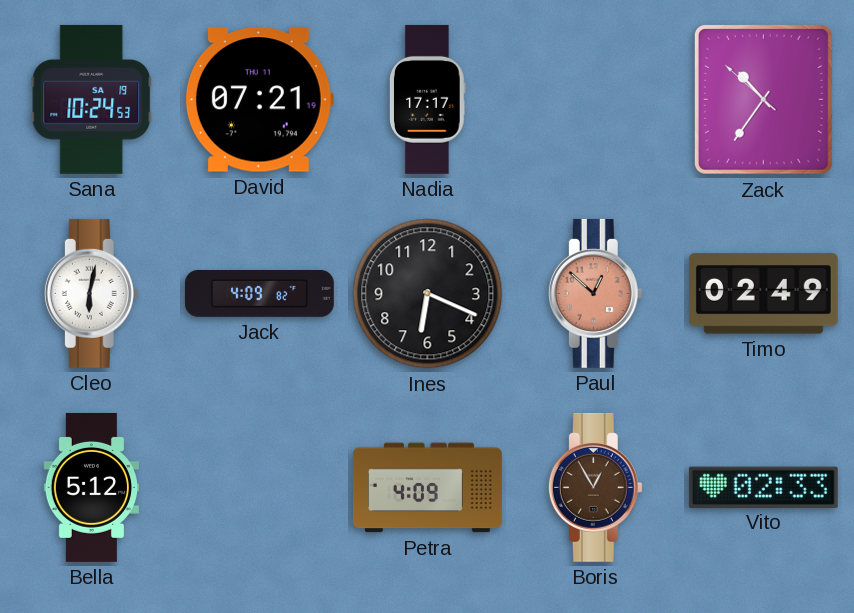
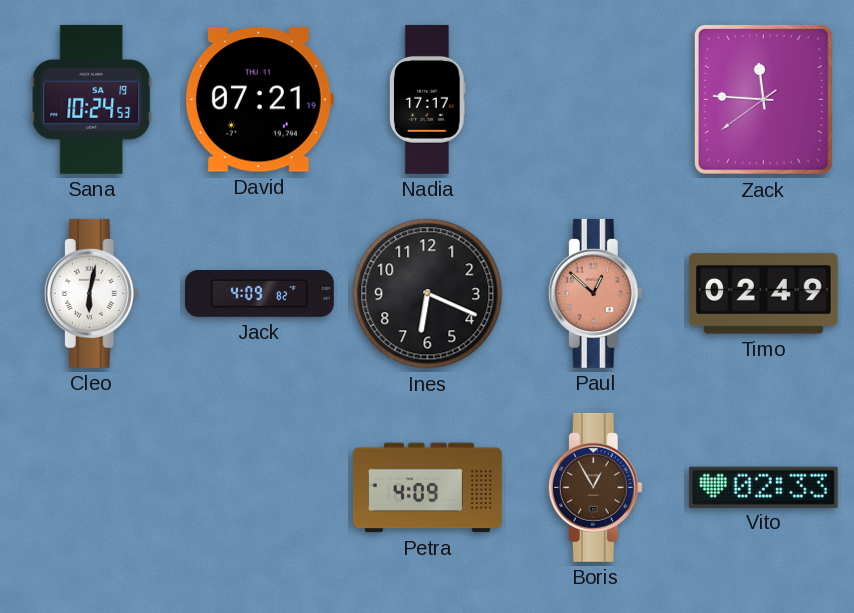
Zack: 10:35 -> 11:45 (763, 99)
Bella: 5:12 -> none (91, 487)
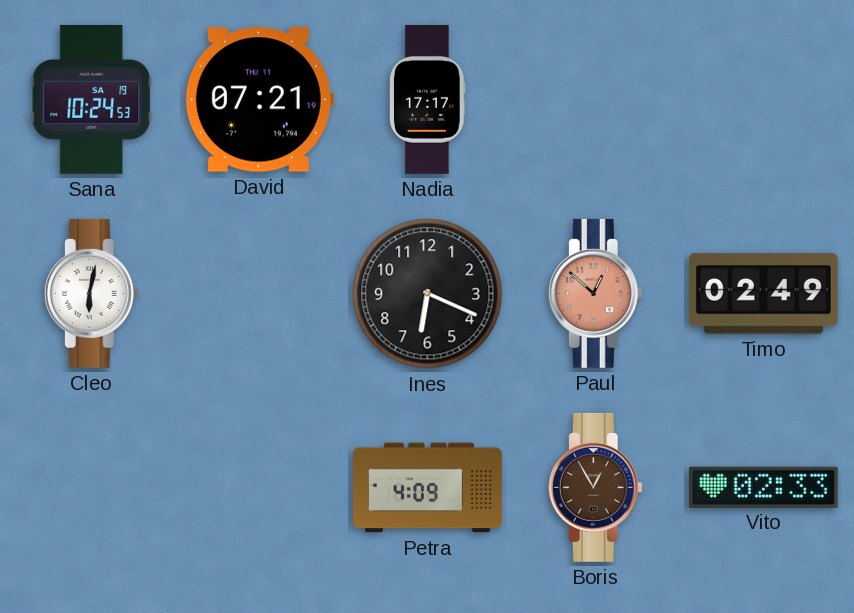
Zack: 11:45 -> none (763, 99)
Jack: 4:09 -> none (259, 294)
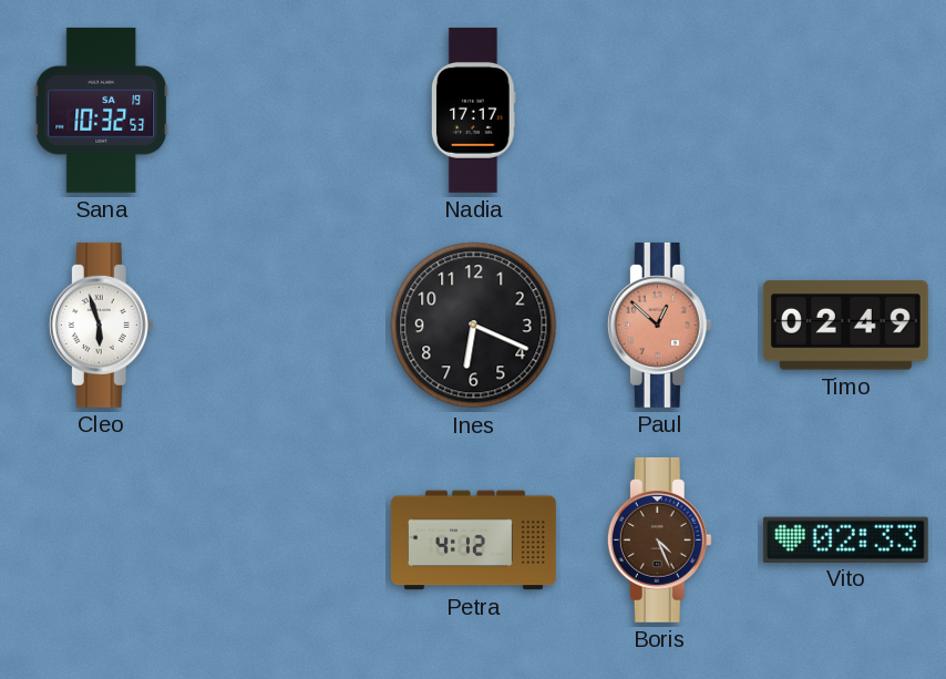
Sana: 10:24 -> 10:32 (102, 110)
David: 07:21 -> none (259, 100)
Cleo: 6:02 -> 5:57 (101, 325)
Petra: 4:09 -> 4:12 (473, 541)
Boris: 12:55 -> 4:26 (659, 539)
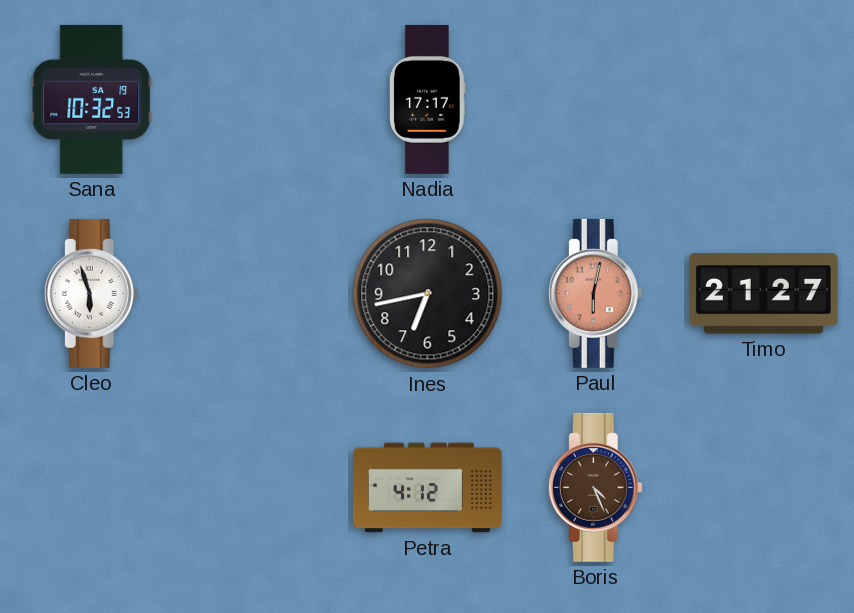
Ines: 6:19 -> 6:43 (428, 294)
Paul: 12:52 -> 6:02 (595, 293)
Timo: 02:49 -> 21:27 (763, 294)
Vito: 02:33 -> none (845, 539)
